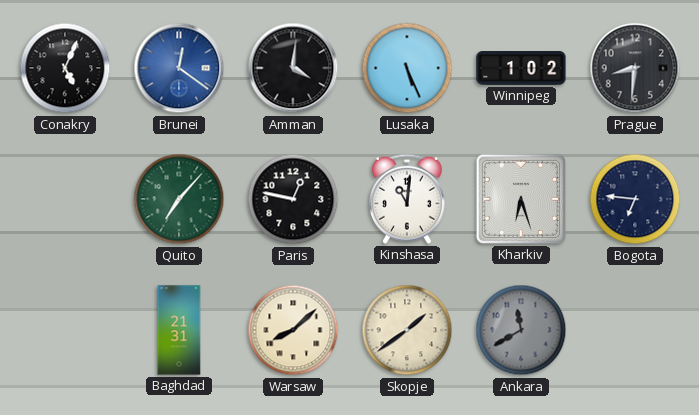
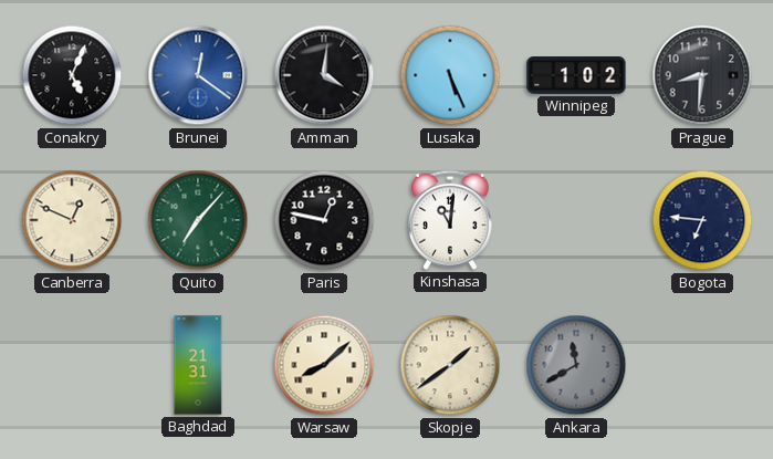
Canberra: none -> 12:49 (72, 220)
Kharkiv: 6:27 -> none (521, 199)
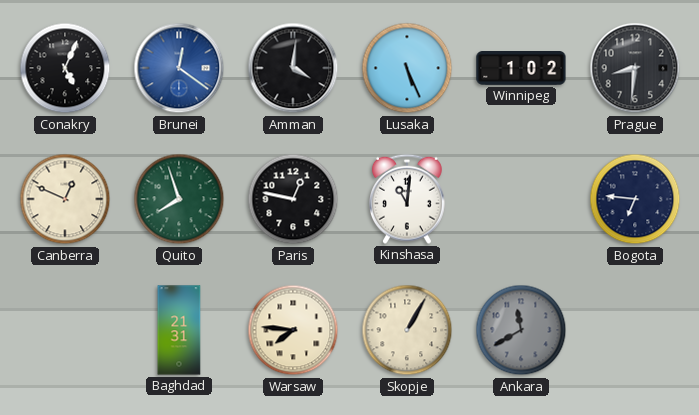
Quito: 7:07 -> 7:57 (179, 199)
Warsaw: 8:08 -> 7:46 (293, 330)
Skopje: 1:39 -> 1:05 (407, 330)
